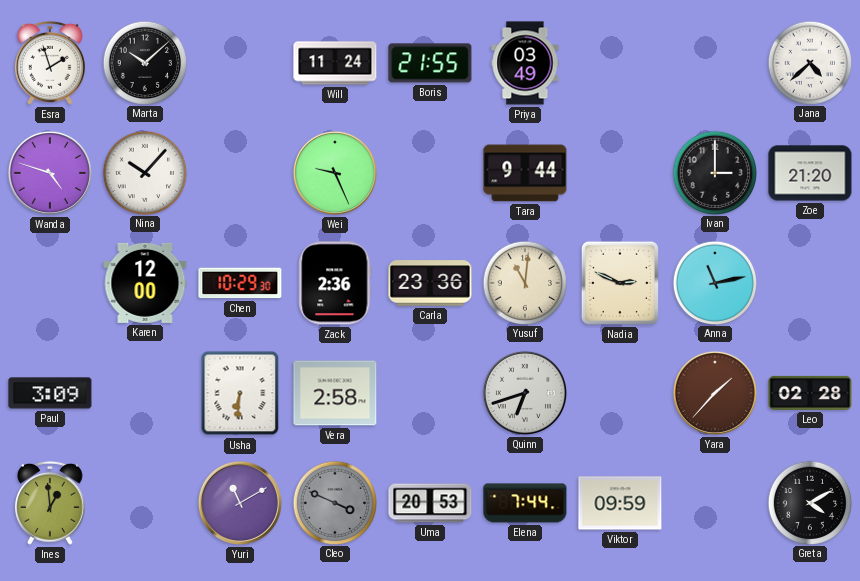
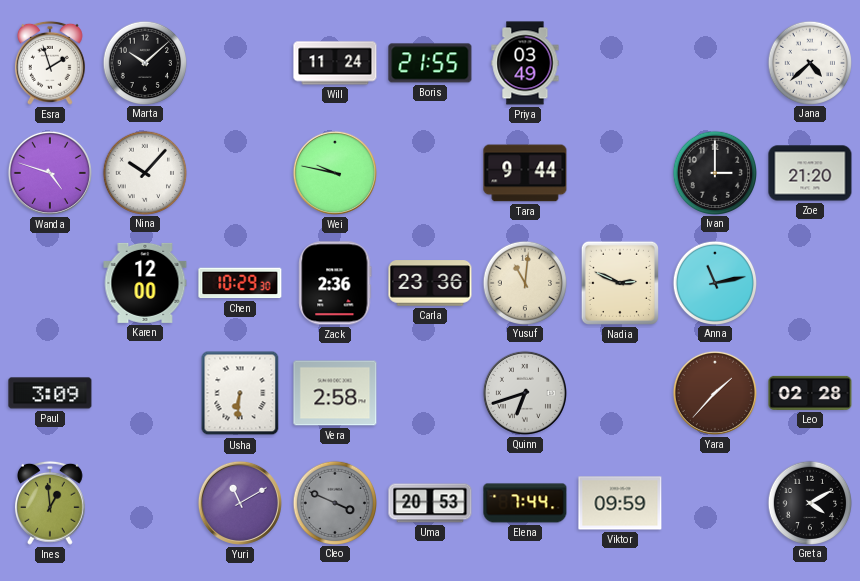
Wei: 9:26 -> 9:47 (335, 173)
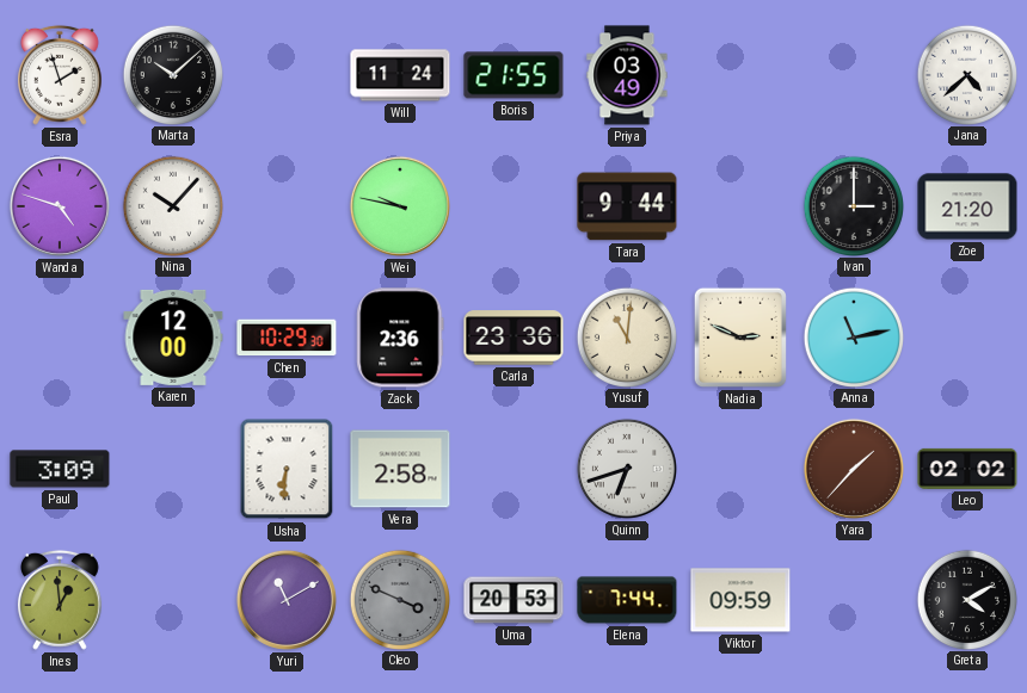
Leo: 02:28 -> 02:02 (967, 469)
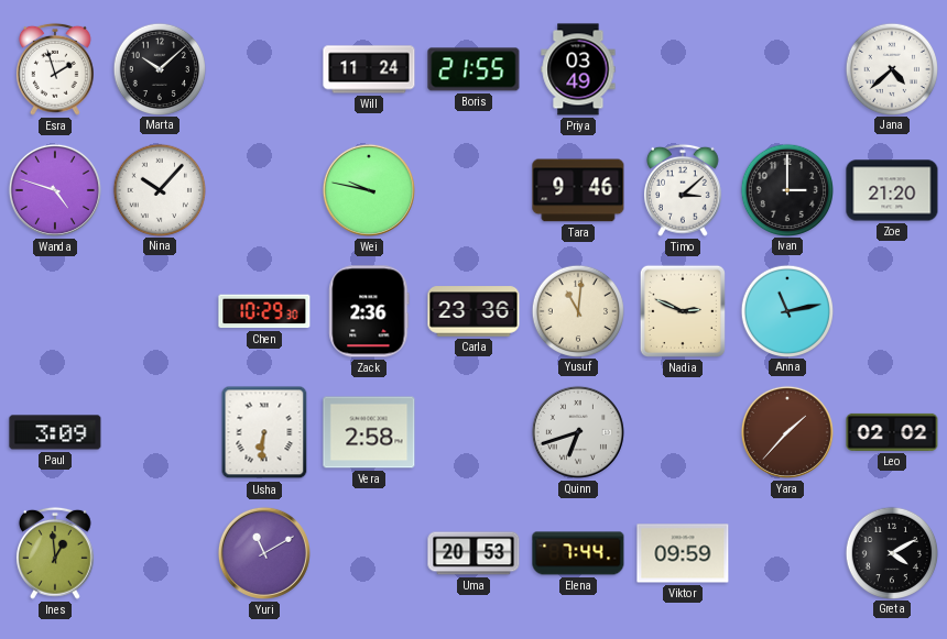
Tara: 9:44 -> 9:46 (578, 190)
Timo: none -> 3:08 (683, 190)
Karen: 12:00 -> none (173, 338)
Cleo: 3:49 -> none (399, 599)
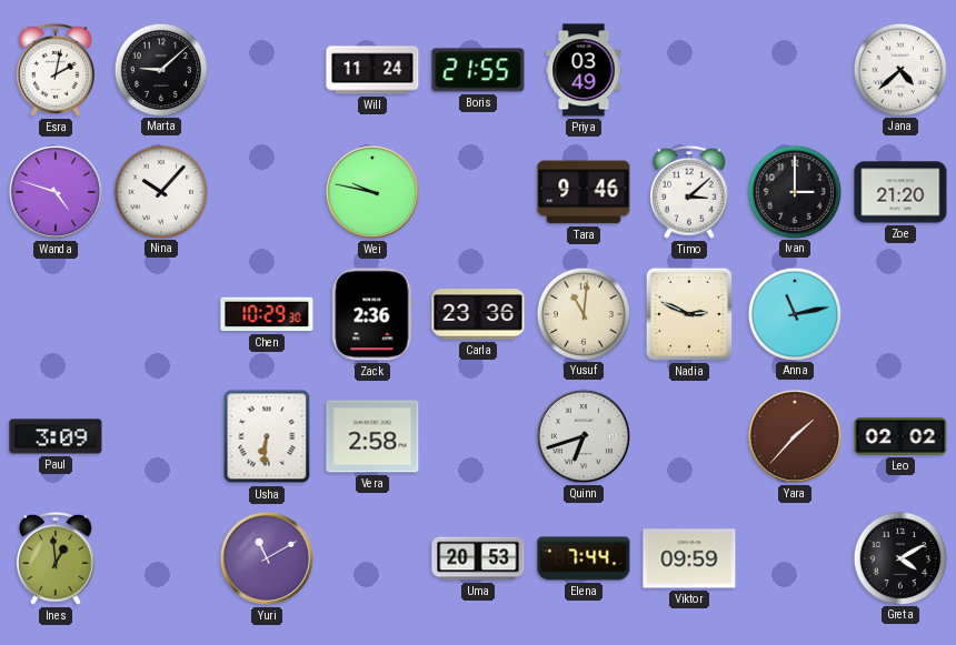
Esra: 1:57 -> 2:02 (56, 70)
Marta: 10:08 -> 9:08 (160, 69)
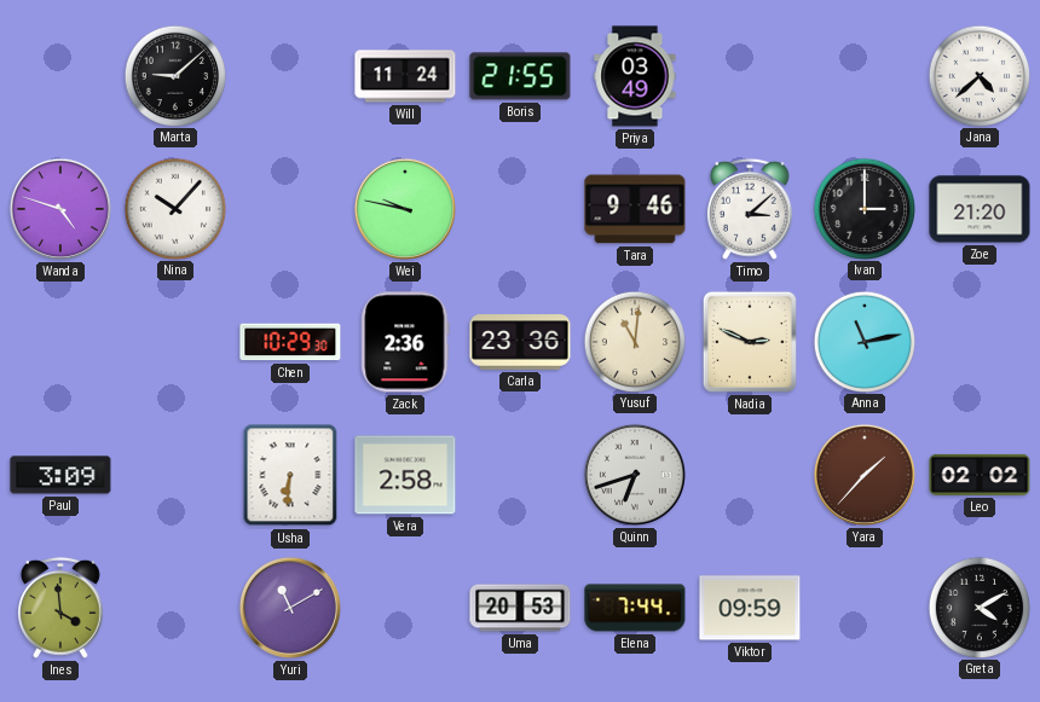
Esra: 2:02 -> none (56, 70)
Ines: 12:59 -> 3:59 (60, 608)
